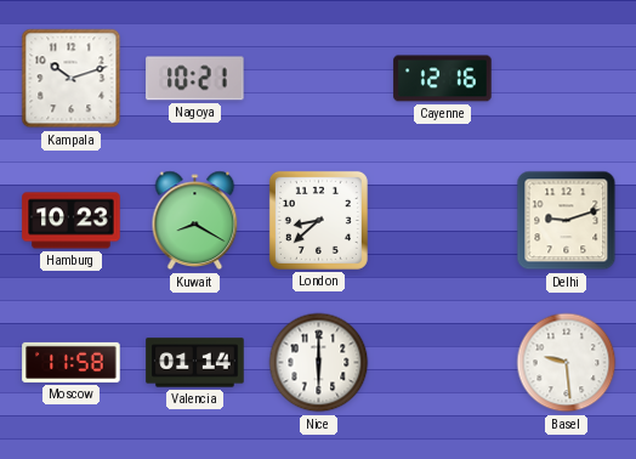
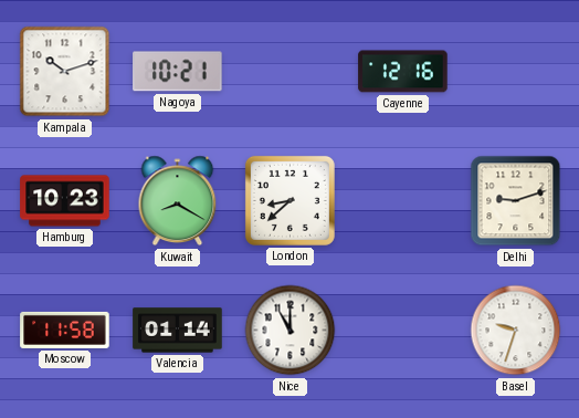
Nice: 6:00 -> 11:00 (291, 331)
Basel: 9:29 -> 9:33 (516, 331)
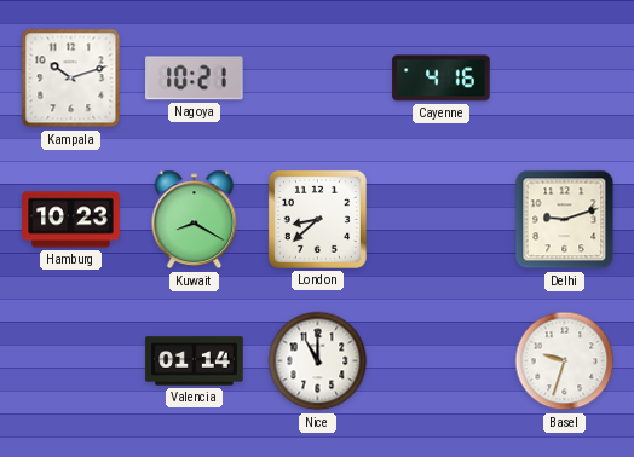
Cayenne: 12:16 -> 4:16 (442, 79)
Moscow: 11:58 -> none (65, 330)
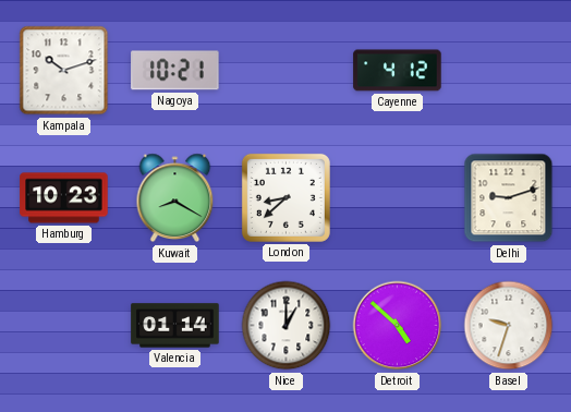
Cayenne: 4:16 -> 4:12 (398, 71)
Nice: 11:00 -> 1:00 (287, 326)
Detroit: none -> 4:52 (398, 326)
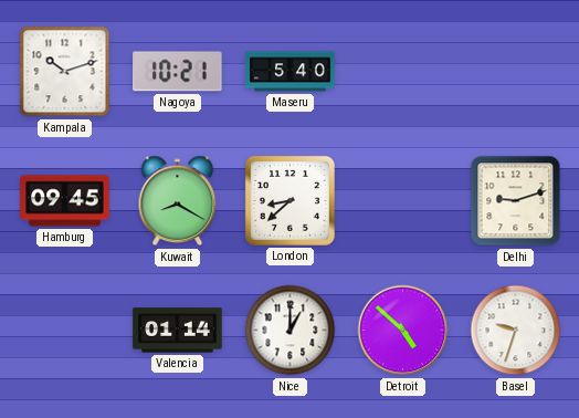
Maseru: none -> 5:40 (291, 72)
Cayenne: 4:12 -> none (398, 71)
Hamburg: 10:23 -> 09:45 (65, 201)
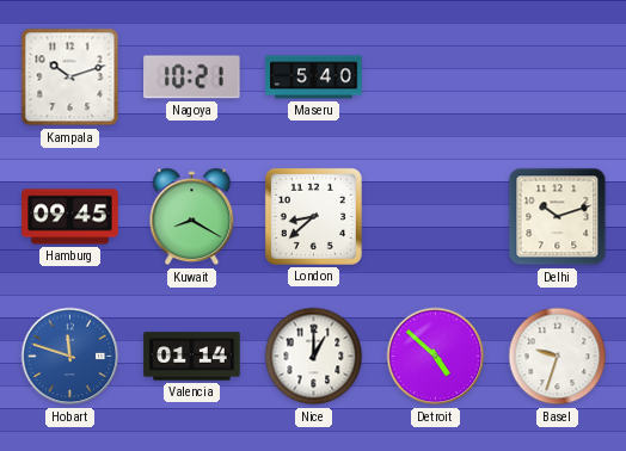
Delhi: 9:12 -> 10:12 (558, 217)
Hobart: none -> 11:48 (70, 357)
